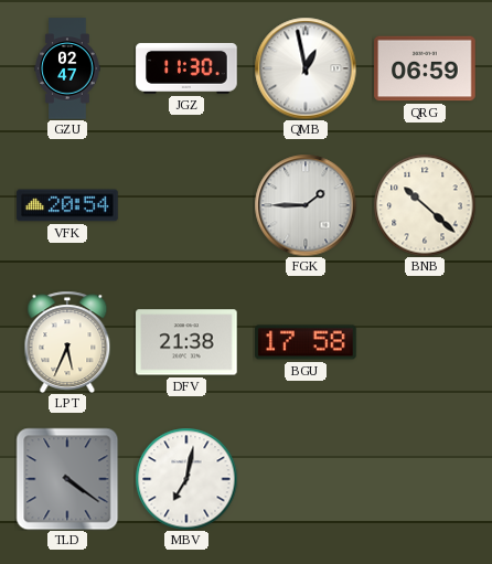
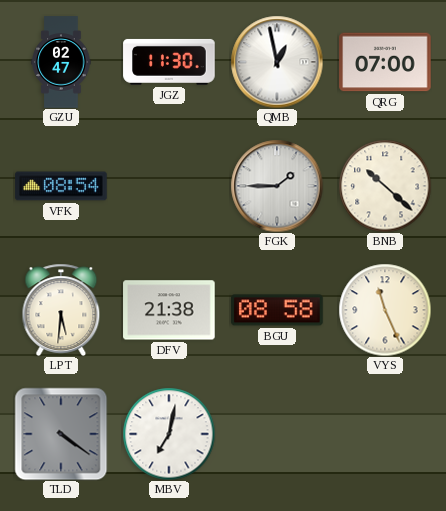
QRG: 06:59 -> 07:00 (385, 62)
VFK: 20:54 -> 08:54 (61, 186)
LPT: 5:34 -> 5:31 (61, 309)
BGU: 17:58 -> 08:58 (277, 310)
VYS: none -> 11:26 (385, 310)
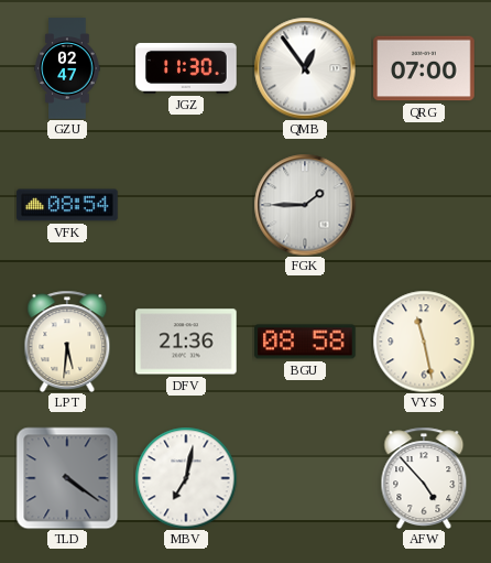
QMB: 12:58 -> 12:54 (305, 68)
BNB: 10:22 -> none (385, 186)
DFV: 21:38 -> 21:36 (186, 342)
VYS: 11:26 -> 11:28 (424, 342)
AFW: none -> 4:53 (424, 477)
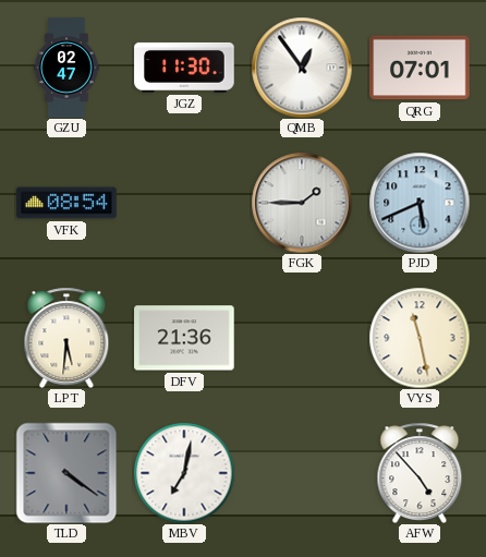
QRG: 07:00 -> 07:01 (420, 68)
PJD: none -> 5:41 (420, 203)
BGU: 08:58 -> none (305, 342)
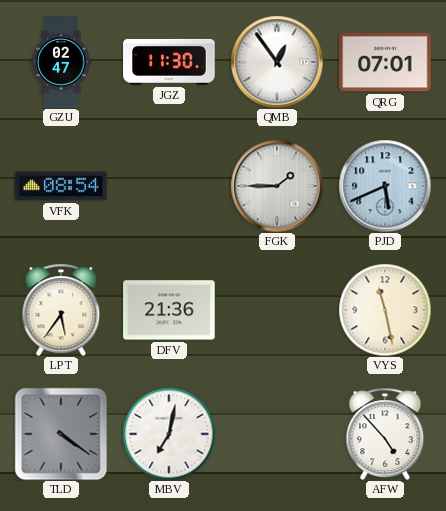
LPT: 5:31 -> 5:36 (61, 309)
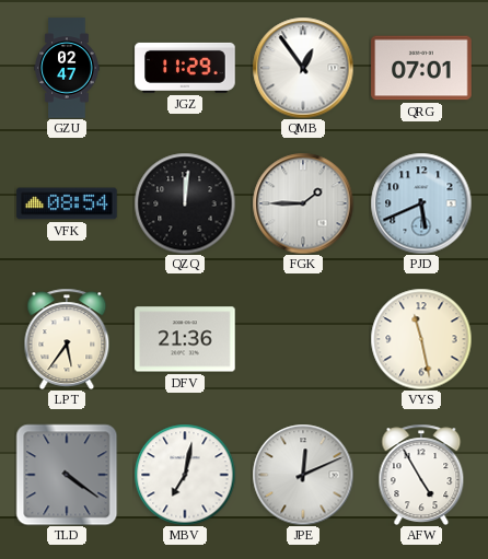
JGZ: 11:30 -> 11:29 (185, 68)
QZQ: none -> 12:01 (185, 203)
JPE: none -> 12:11 (303, 475)
AFW: 4:53 -> 4:55 (421, 474)
